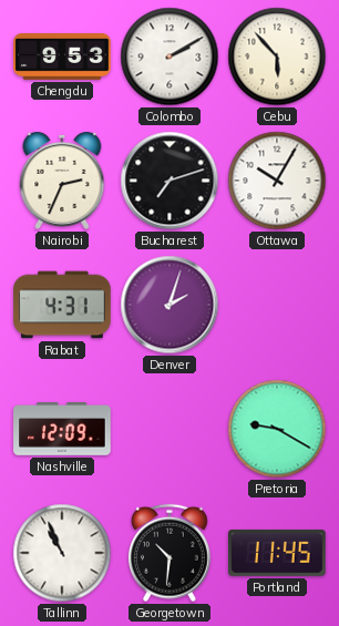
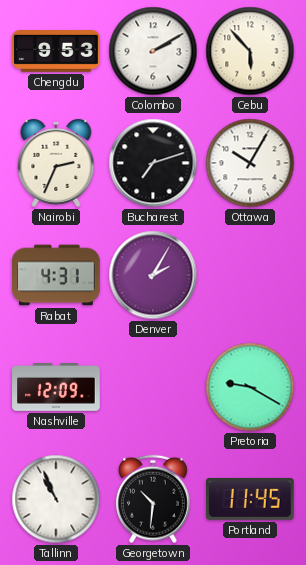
Denver: 2:03 -> 2:05 (153, 275)
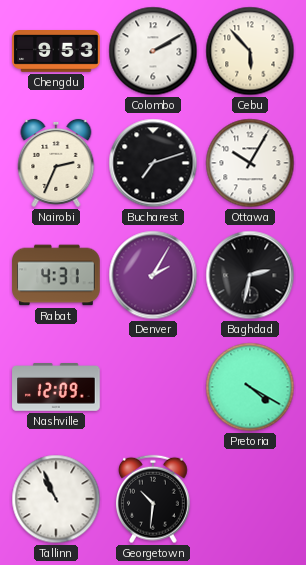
Baghdad: none -> 2:32 (250, 275)
Pretoria: 9:20 -> 4:20 (250, 387)
Portland: 11:45 -> none (251, 499)
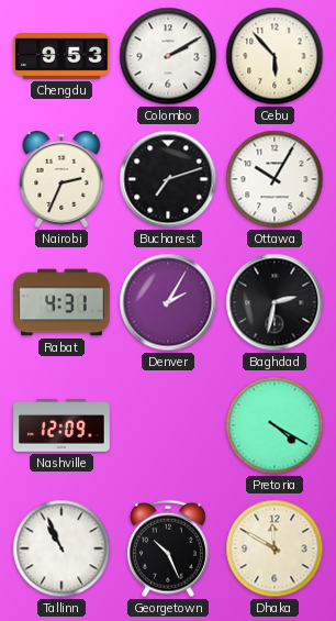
Georgetown: 10:31 -> 10:26 (168, 548)
Dhaka: none -> 11:50 (275, 548)
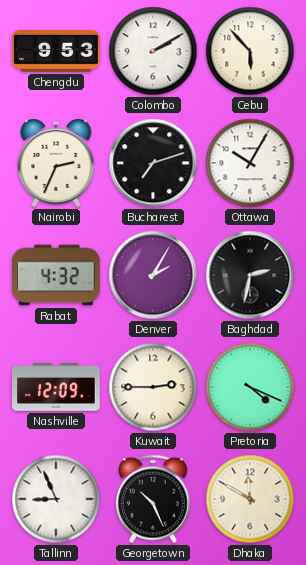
Rabat: 4:31 -> 4:32 (56, 275)
Kuwait: none -> 2:45 (153, 387)
Pretoria: 4:20 -> 4:19 (250, 387)
Tallinn: 10:56 -> 8:56 (56, 499)
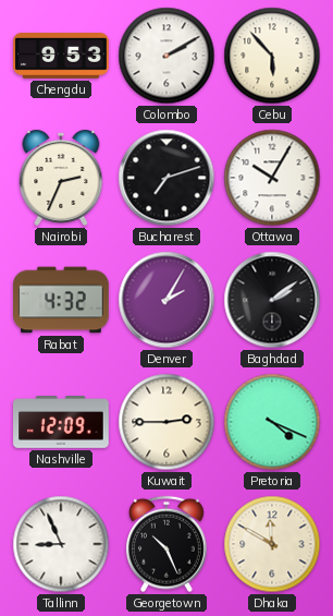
Baghdad: 2:32 -> 2:09 (272, 300)
